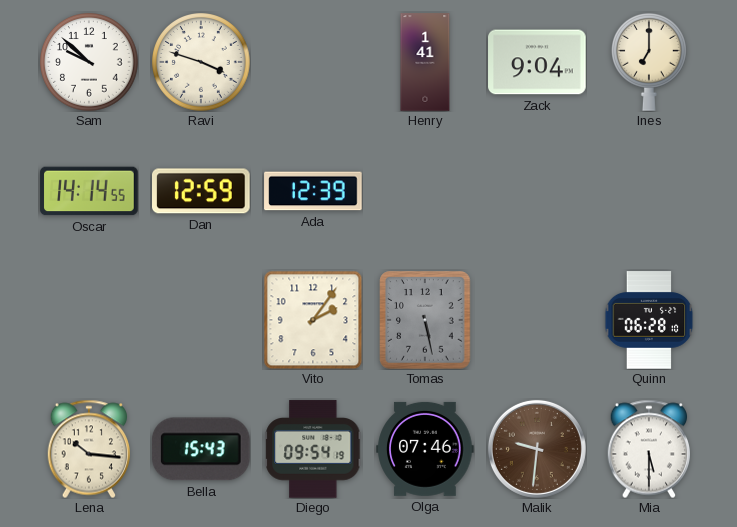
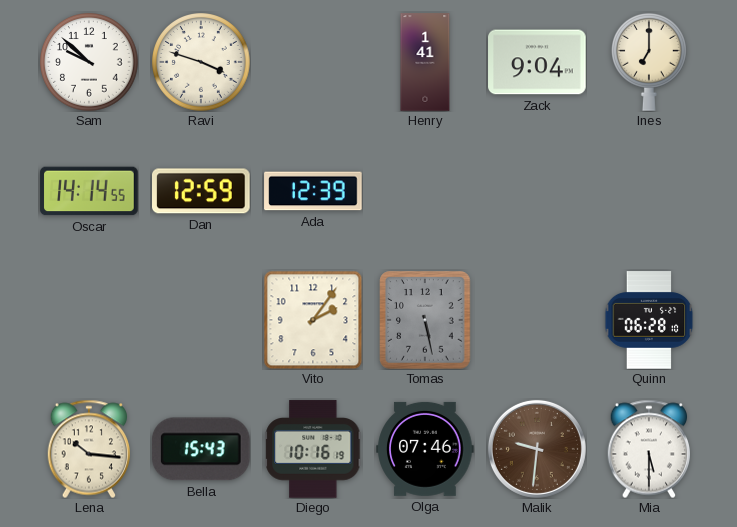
Diego: 09:54 -> 10:16 (313, 449)
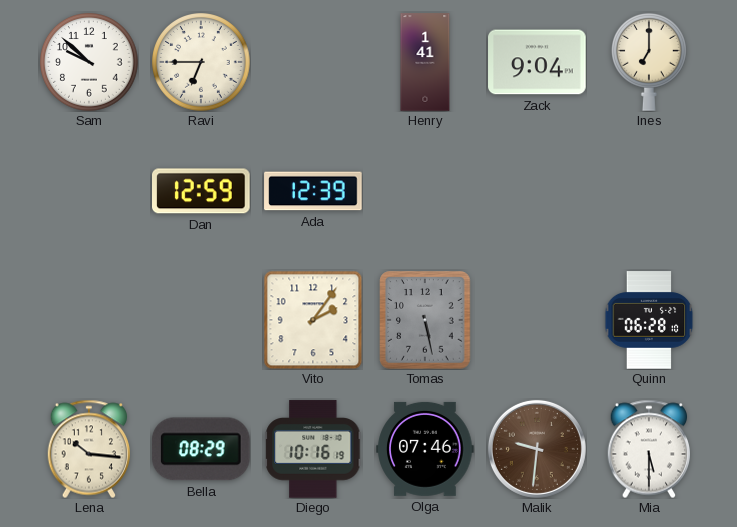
Ravi: 3:48 -> 6:45 (201, 62)
Oscar: 14:14 -> none (89, 191)
Bella: 15:43 -> 08:29 (201, 449)
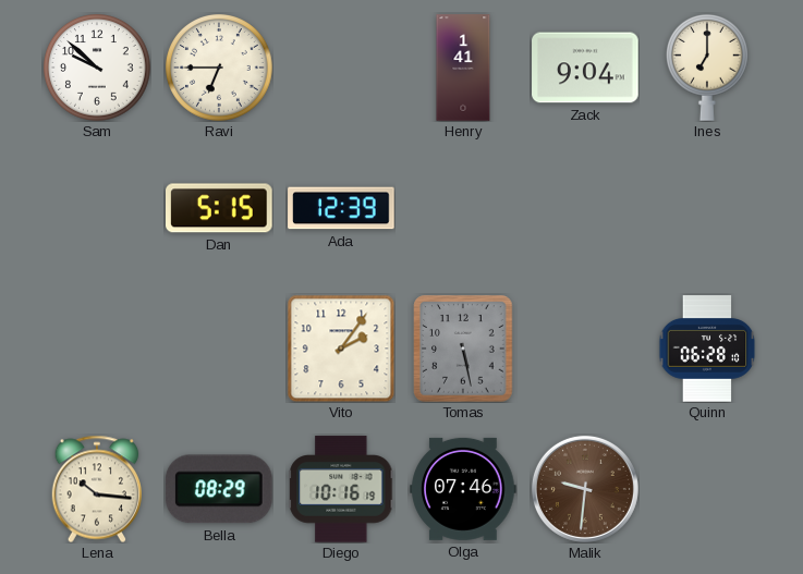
Dan: 12:59 -> 5:15 (220, 208)
Mia: 5:30 -> none (648, 449)
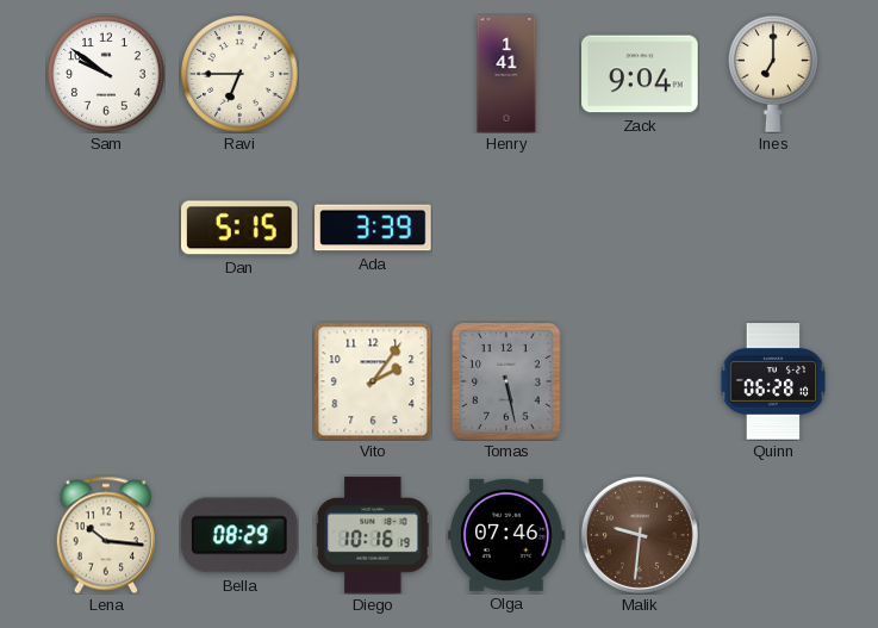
Sam: 9:52 -> 9:51 (106, 74)
Ada: 12:39 -> 3:39 (373, 228)
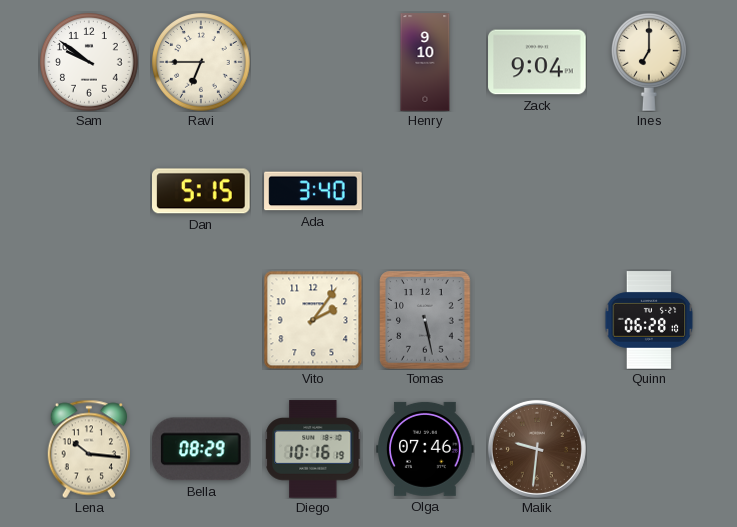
Henry: 1:41 -> 9:10 (425, 62)
Ada: 3:39 -> 3:40 (313, 191)
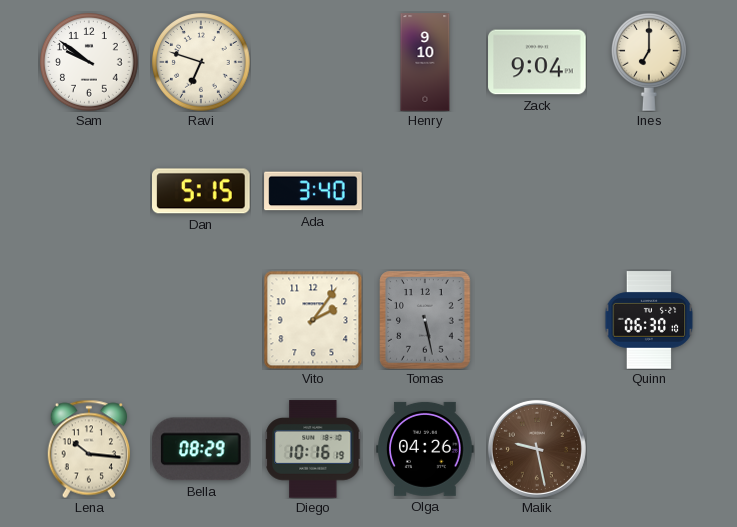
Ravi: 6:45 -> 6:48 (201, 62)
Quinn: 06:28 -> 06:30 (649, 320)
Olga: 07:46 -> 04:26 (425, 449)
Malik: 9:31 -> 9:28 (537, 449)
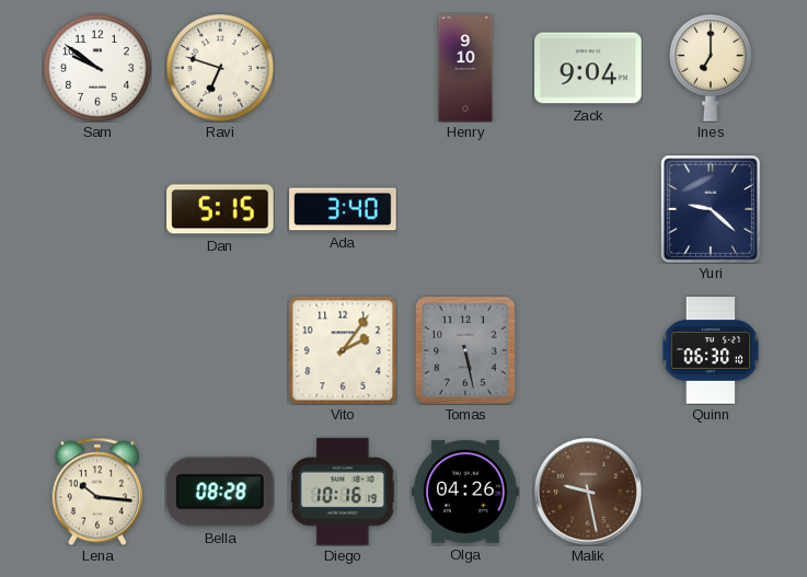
Yuri: none -> 9:22 (711, 209)
Bella: 08:29 -> 08:28 (220, 492)
